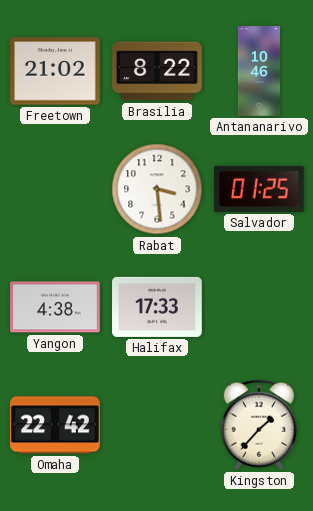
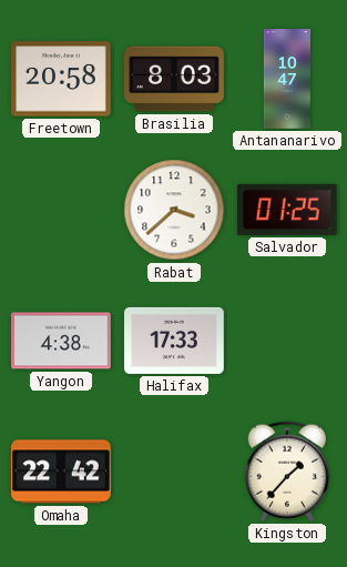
Freetown: 21:02 -> 20:58 (62, 79)
Brasilia: 8:22 -> 8:03 (174, 79)
Antananarivo: 10:46 -> 10:47 (286, 79)
Rabat: 3:29 -> 3:38 (174, 210)
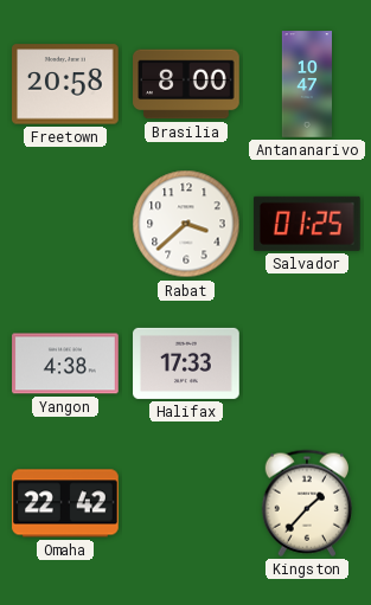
Brasilia: 8:03 -> 8:00 (186, 84)
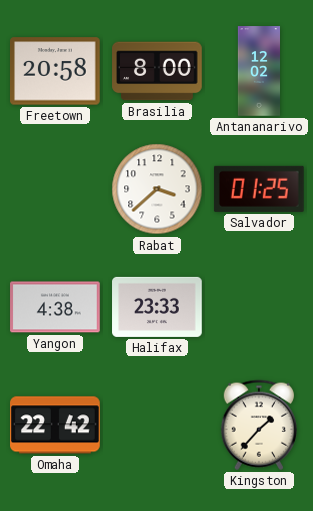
Antananarivo: 10:47 -> 12:02 (258, 71)
Halifax: 17:33 -> 23:33 (157, 307)
